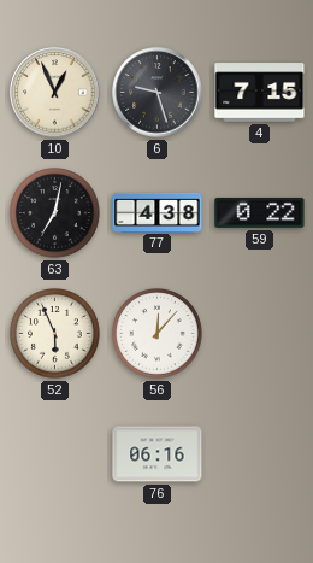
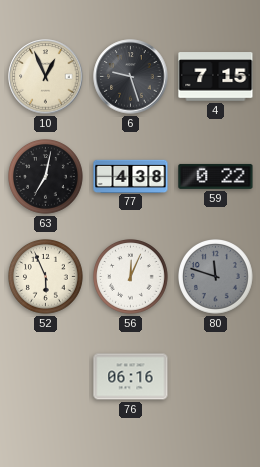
56: 12:07 -> 12:04 (131, 277)
80: none -> 11:48 (216, 277)
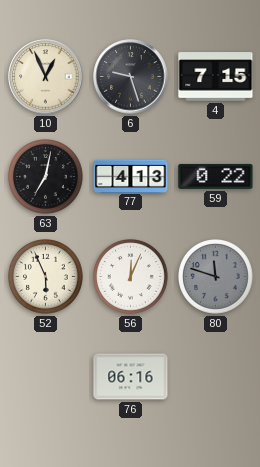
77: 4:38 -> 4:13 (131, 176)
